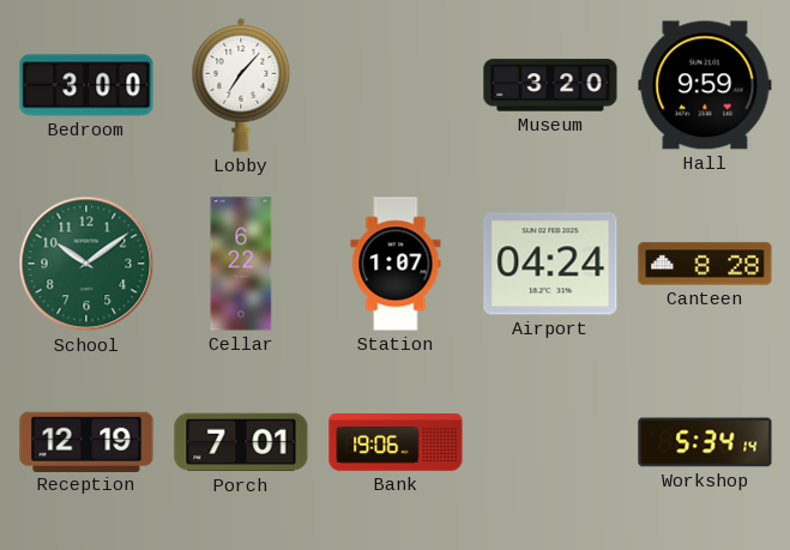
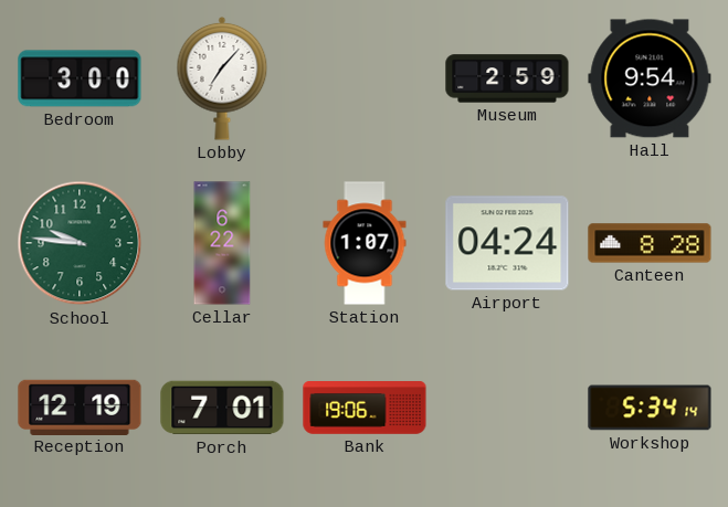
Museum: 3:20 -> 2:59 (507, 78)
Hall: 9:59 -> 9:54 (650, 78)
School: 10:09 -> 9:46 (80, 243)
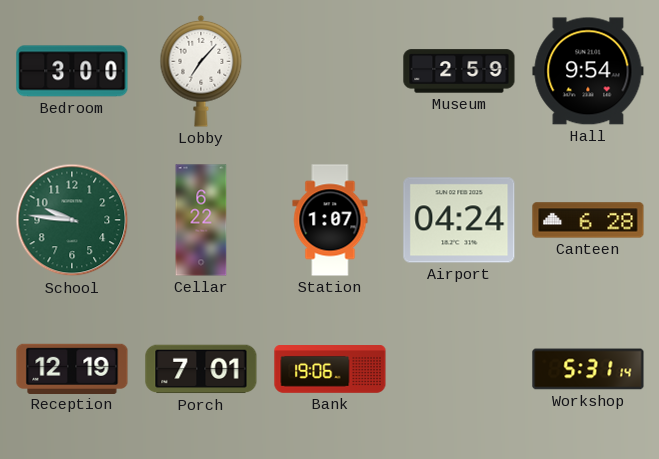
Canteen: 8:28 -> 6:28 (588, 220)
Workshop: 5:34 -> 5:31 (588, 369)
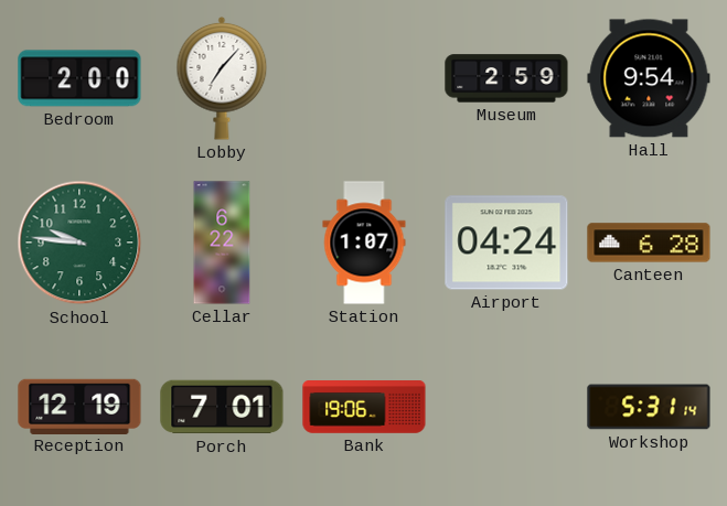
Bedroom: 3:00 -> 2:00 (79, 78)
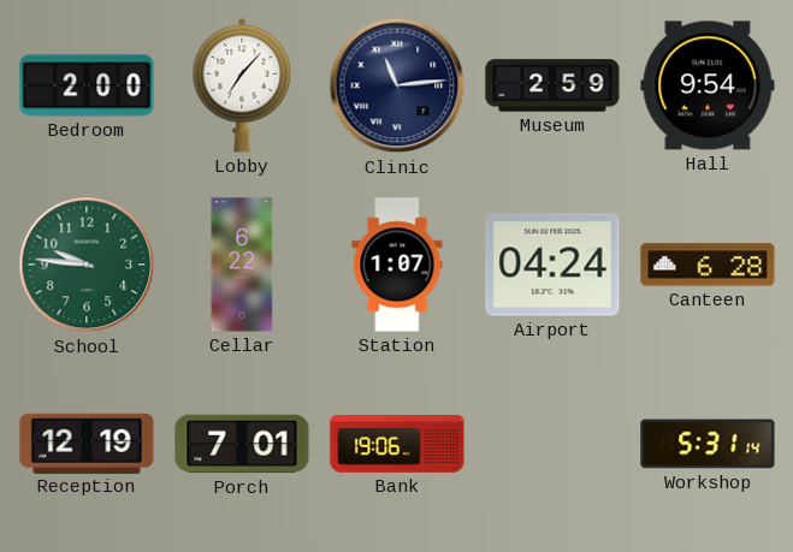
Clinic: none -> 11:14 (397, 85)
